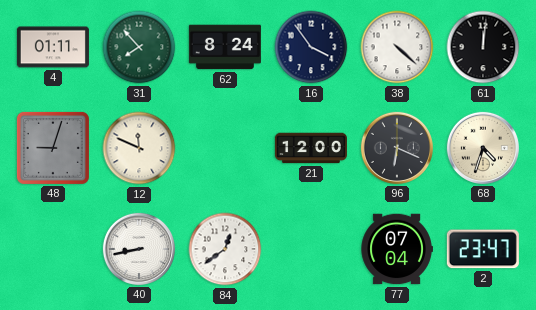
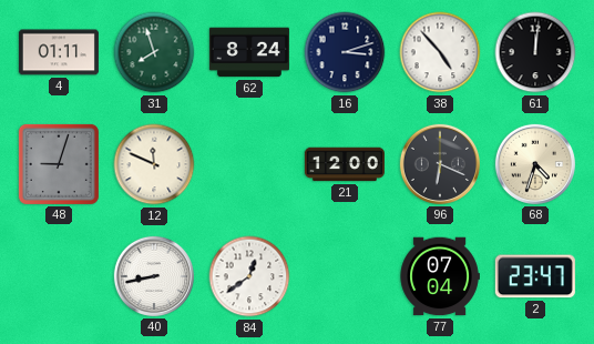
31: 7:53 -> 7:57 (154, 52)
16: 3:54 -> 3:12 (345, 52)
38: 4:22 -> 4:53 (440, 52)
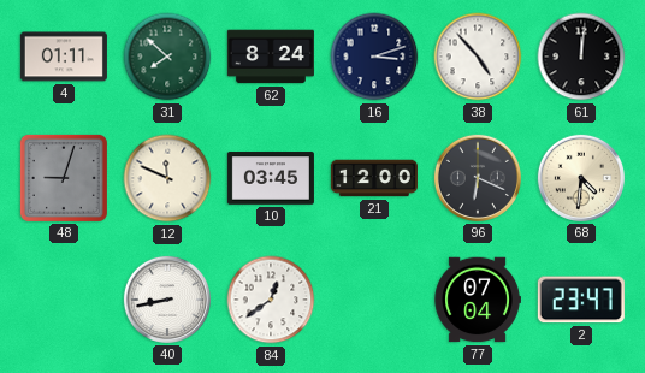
31: 7:57 -> 7:52 (167, 57)
10: none -> 03:45 (271, 178)
68: 4:33 -> 4:31 (581, 178)
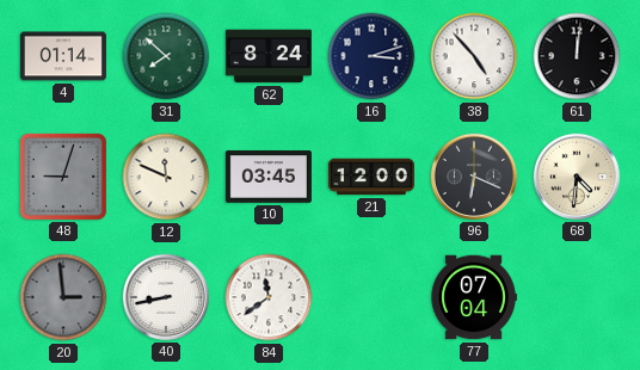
4: 01:11 -> 01:14 (63, 56)
20: none -> 2:59 (63, 297)
84: 12:39 -> 11:39 (269, 297)
2: 23:47 -> none (581, 300)
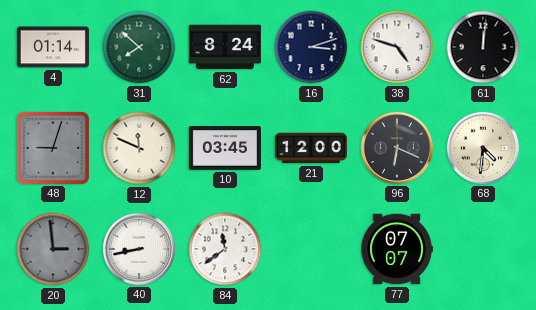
38: 4:53 -> 4:48 (397, 47)
77: 07:04 -> 07:07 (397, 249)
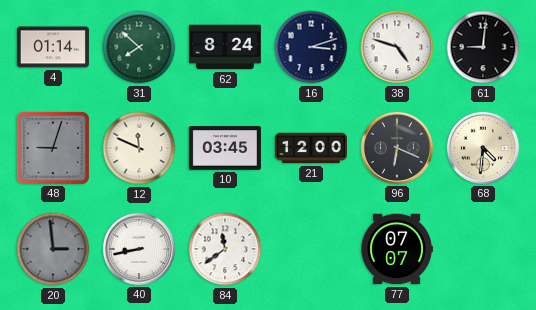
61: 12:01 -> 9:01 (483, 47)
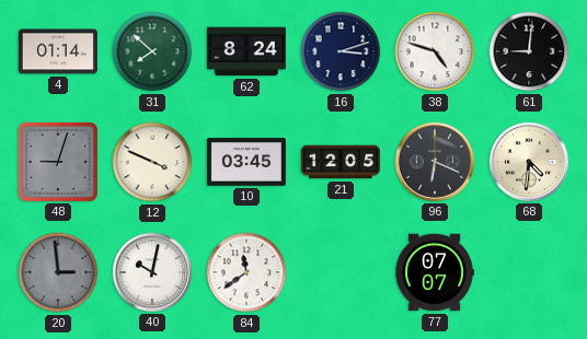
12: 11:49 -> 3:49 (152, 162)
21: 12:00 -> 12:05 (341, 162)
40: 8:43 -> 10:02 (152, 272)
